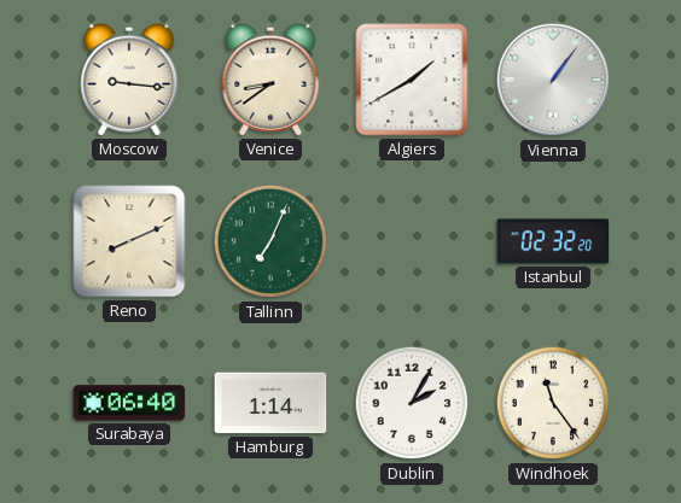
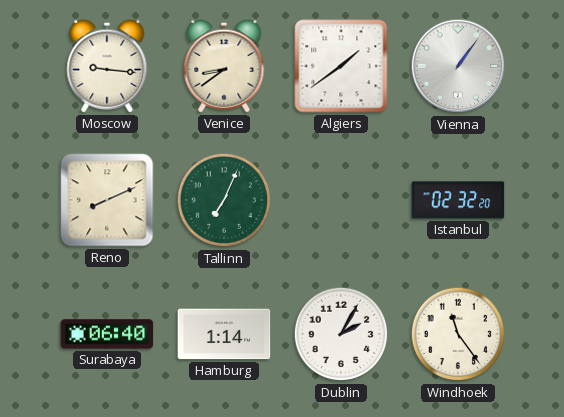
Algiers: 1:40 -> 1:39 (341, 66)
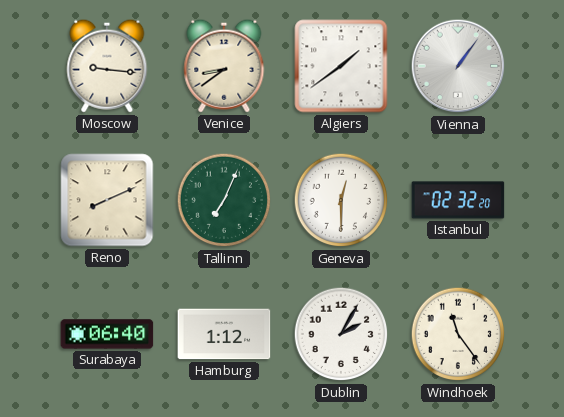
Geneva: none -> 12:30 (341, 200)
Hamburg: 1:14 -> 1:12 (224, 334)
